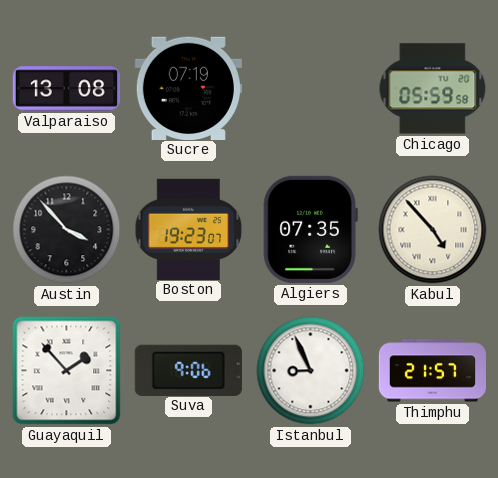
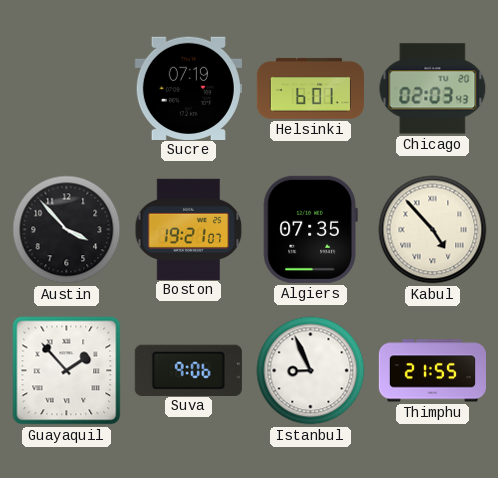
Valparaiso: 13:08 -> none (66, 89)
Helsinki: none -> 6:01 (310, 88)
Chicago: 05:59 -> 02:03 (433, 89)
Boston: 19:23 -> 19:21 (189, 229)
Thimphu: 21:57 -> 21:55 (432, 371)
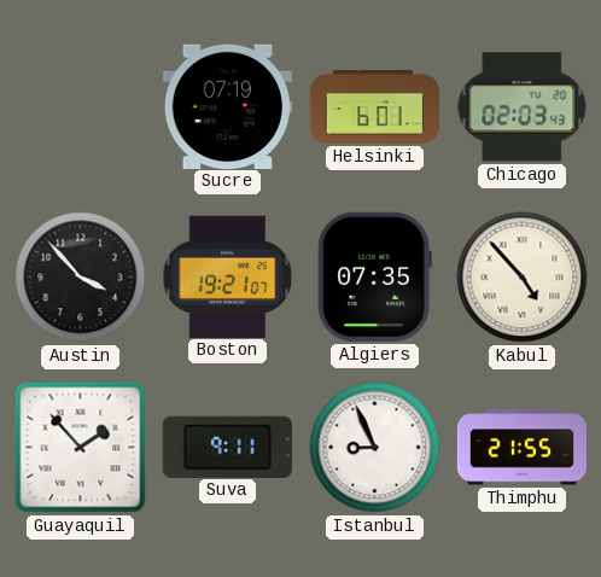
Suva: 9:06 -> 9:11 (227, 447)
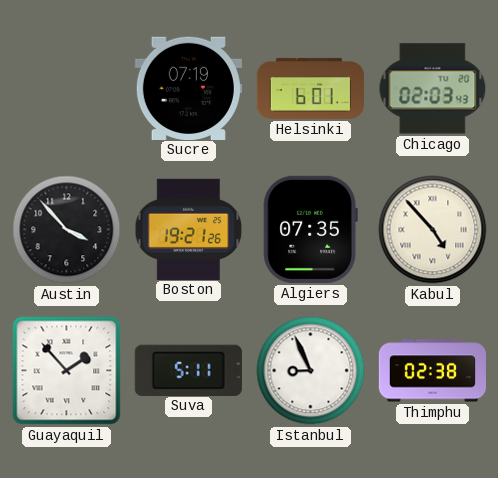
Boston: 19:21:07 -> 19:21:26 (189, 229)
Suva: 9:11 -> 5:11 (188, 370)
Thimphu: 21:55 -> 02:38 (432, 371)
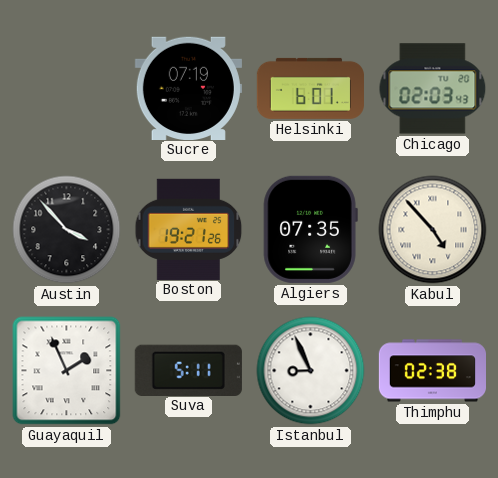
Guayaquil: 1:53 -> 1:56 (67, 371)
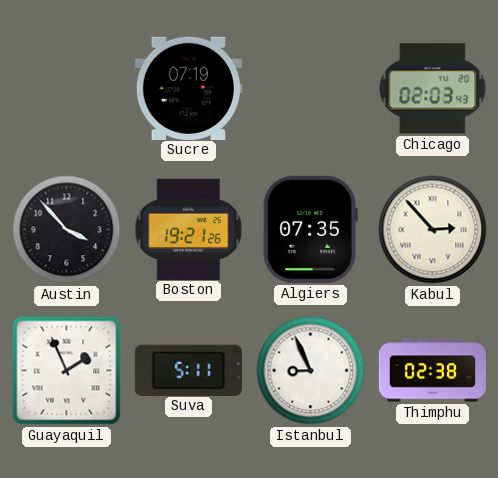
Helsinki: 6:01 -> none (310, 88)
Kabul: 4:53 -> 2:53 (433, 230)
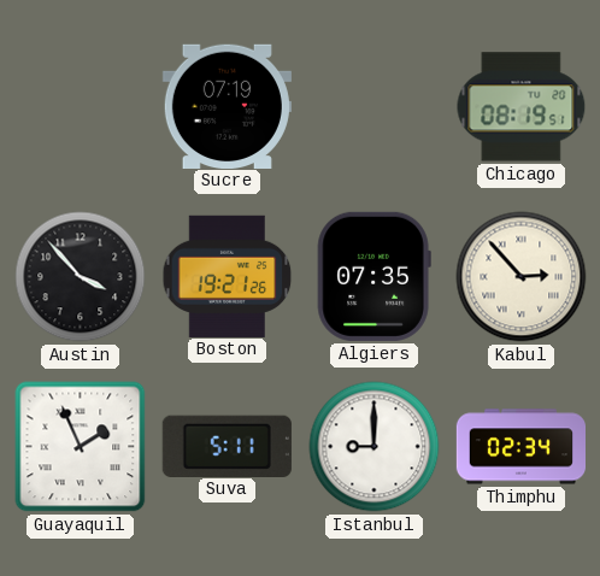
Chicago: 02:03 -> 08:19 (522, 107)
Istanbul: 8:56 -> 9:00 (375, 447)
Thimphu: 02:38 -> 02:34 (520, 447)
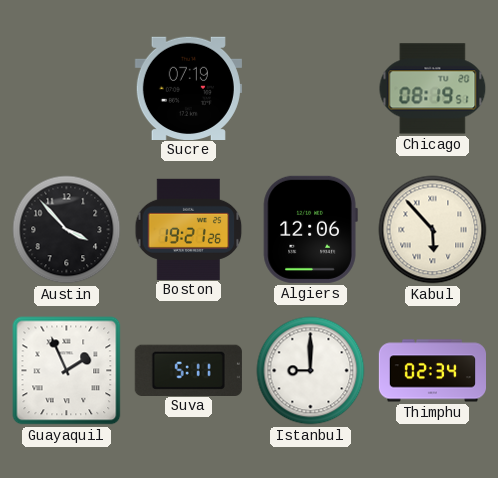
Algiers: 07:35 -> 12:06 (310, 229)
Kabul: 2:53 -> 5:53 (433, 230)
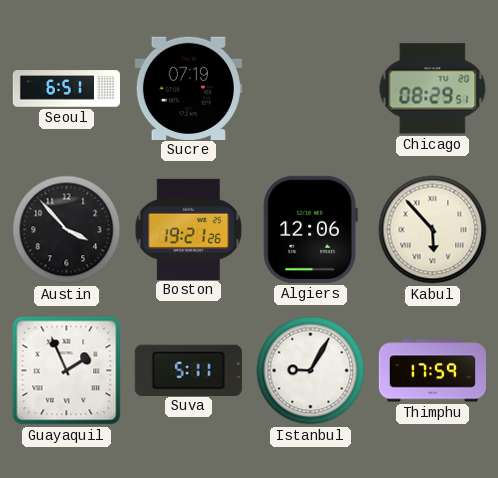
Seoul: none -> 6:51 (66, 89)
Chicago: 08:19 -> 08:29 (433, 89)
Istanbul: 9:00 -> 9:05 (311, 371)
Thimphu: 02:34 -> 17:59 (432, 371)
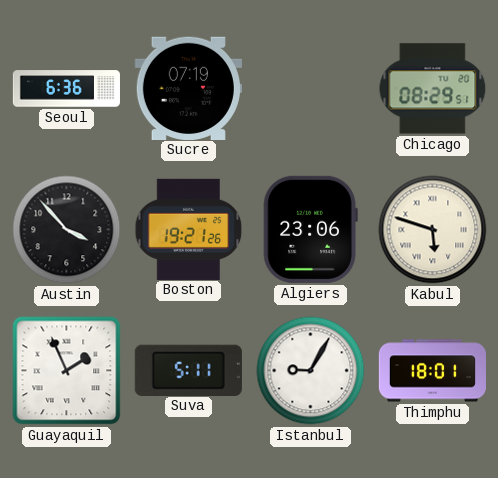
Seoul: 6:51 -> 6:36 (66, 89)
Algiers: 12:06 -> 23:06 (310, 229)
Kabul: 5:53 -> 5:48 (433, 230)
Thimphu: 17:59 -> 18:01 (432, 371)
